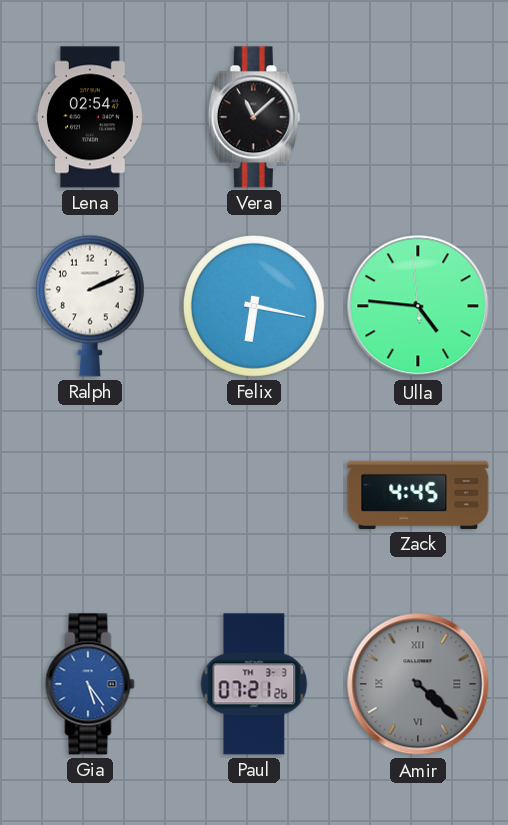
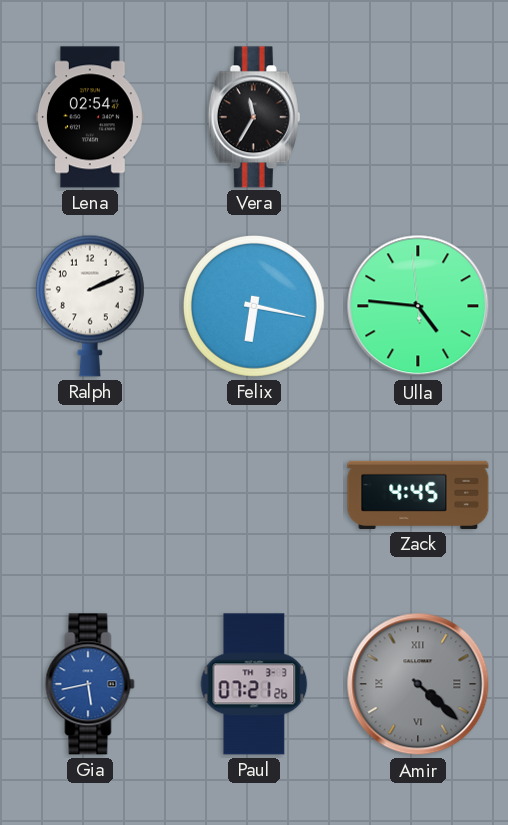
Vera: 11:08 -> 11:35 (254, 117)
Gia: 5:24 -> 5:43 (90, 684)
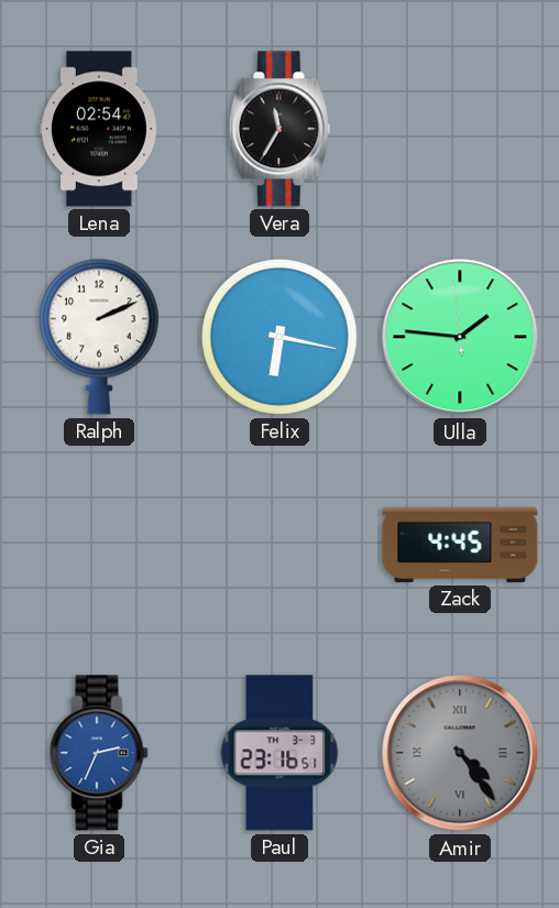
Ulla: 4:45 -> 1:45 (460, 337)
Gia: 5:43 -> 2:34 (99, 753)
Paul: 07:21 -> 23:16 (279, 753)
Amir: 4:22 -> 4:24 (460, 753)
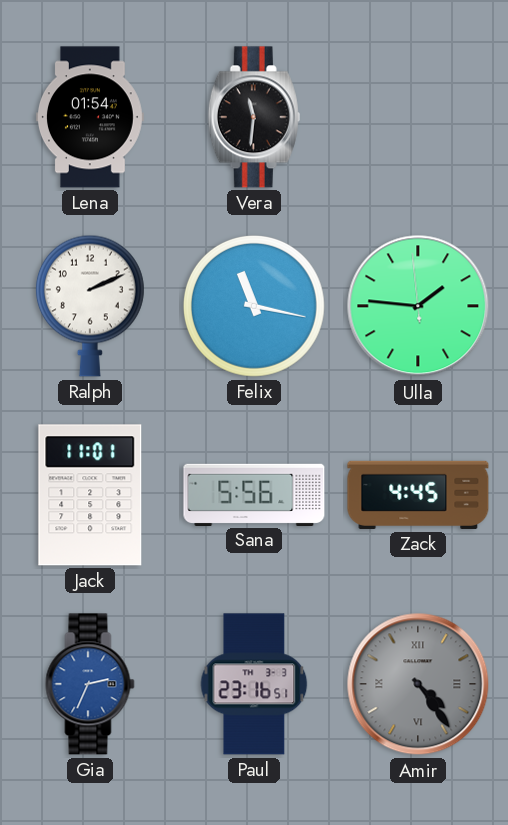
Lena: 02:54 -> 01:54 (90, 117)
Vera: 11:35 -> 11:31 (254, 117)
Felix: 6:17 -> 11:17 (254, 306)
Jack: none -> 11:01 (90, 495)
Sana: none -> 5:56 (254, 494)
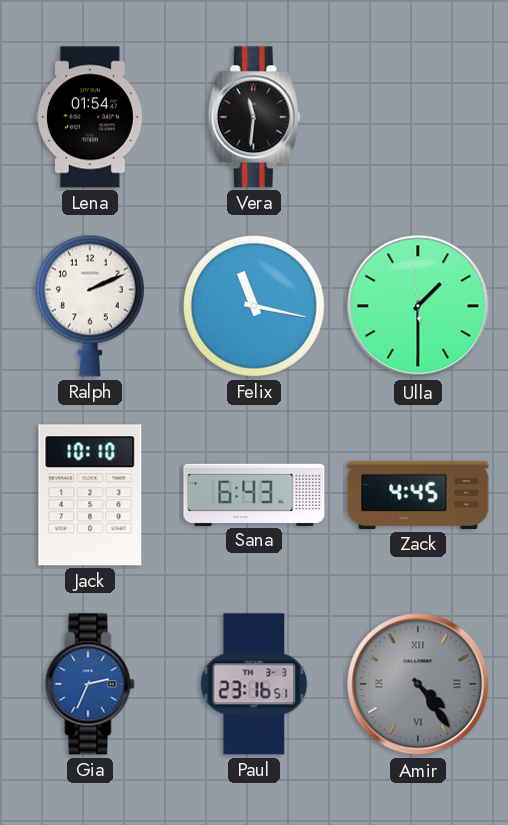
Ulla: 1:45 -> 1:29 (418, 306)
Jack: 11:01 -> 10:10 (90, 495)
Sana: 5:56 -> 6:43 (254, 494)
